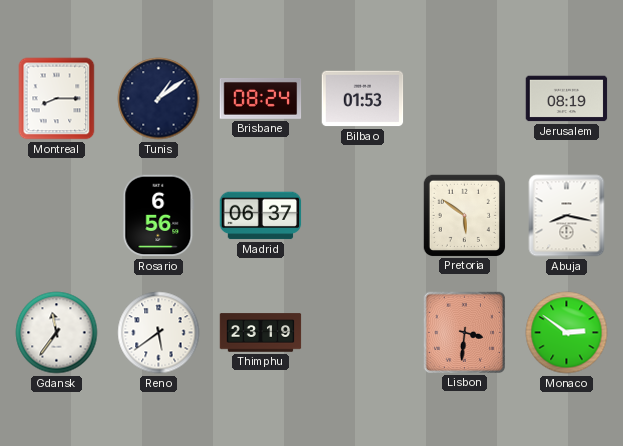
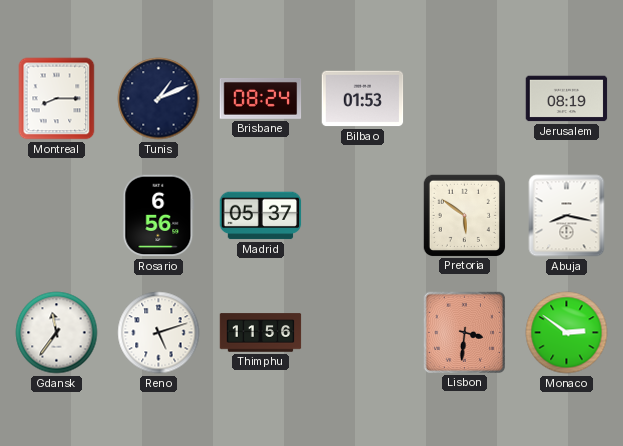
Tunis: 1:09 -> 1:11 (159, 99)
Madrid: 06:37 -> 05:37 (261, 216)
Reno: 5:39 -> 5:12 (159, 333)
Thimphu: 23:19 -> 11:56 (261, 333)
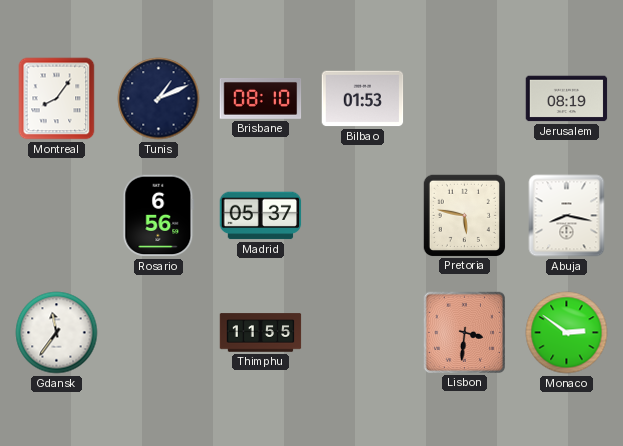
Montreal: 8:15 -> 8:06 (57, 99)
Brisbane: 08:24 -> 08:10 (261, 99)
Pretoria: 5:51 -> 5:47 (464, 215)
Reno: 5:12 -> none (159, 333)
Thimphu: 11:56 -> 11:55 (261, 333)
